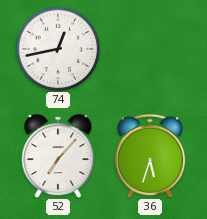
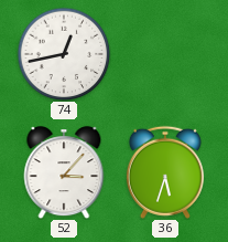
52: 7:07 -> 3:07 (64, 172)
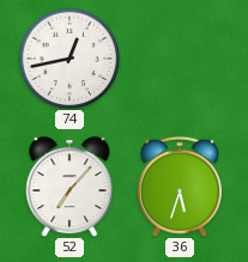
52: 3:07 -> 7:07 (69, 187)
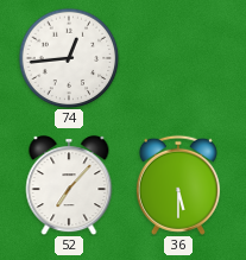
74: 12:43 -> 12:44 (69, 58)
36: 5:33 -> 5:30 (178, 185)
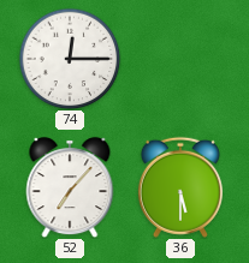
74: 12:44 -> 12:15 (70, 59)
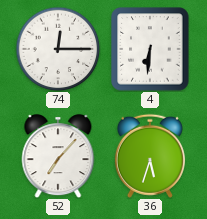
4: none -> 6:31 (150, 49)
36: 5:30 -> 5:33 (150, 156)
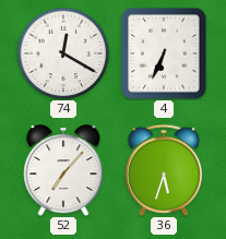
74: 12:15 -> 12:20 (63, 53)
4: 6:31 -> 6:34 (164, 53)
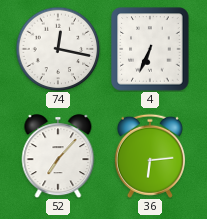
74: 12:20 -> 12:17 (58, 49)
36: 5:33 -> 6:14 (150, 156)
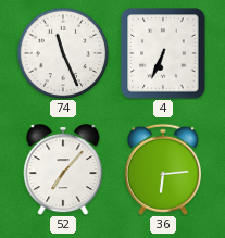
74: 12:17 -> 11:26 (63, 53)
